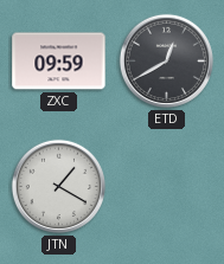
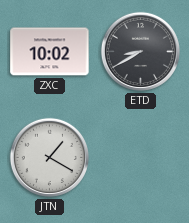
ZXC: 09:59 -> 10:02 (50, 52)
ETD: 12:40 -> 8:40 (140, 51)
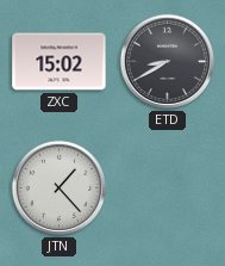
ZXC: 10:02 -> 15:02 (60, 62)
JTN: 1:20 -> 1:23 (58, 187)
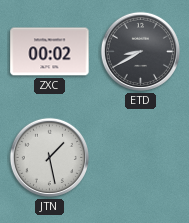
ZXC: 15:02 -> 00:02 (50, 52)
JTN: 1:23 -> 1:28 (49, 157)
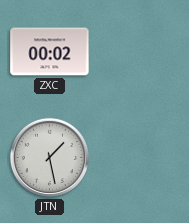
ETD: 8:40 -> none (140, 51)
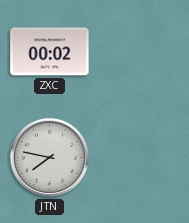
JTN: 1:28 -> 7:47 (49, 157)
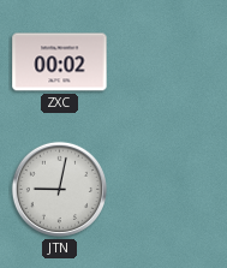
JTN: 7:47 -> 9:02 (59, 189)
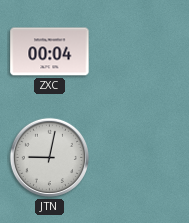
ZXC: 00:02 -> 00:04 (50, 52)
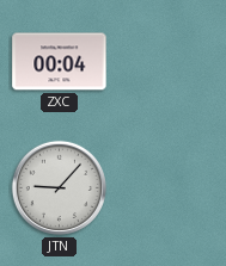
JTN: 9:02 -> 9:07 (59, 187)
